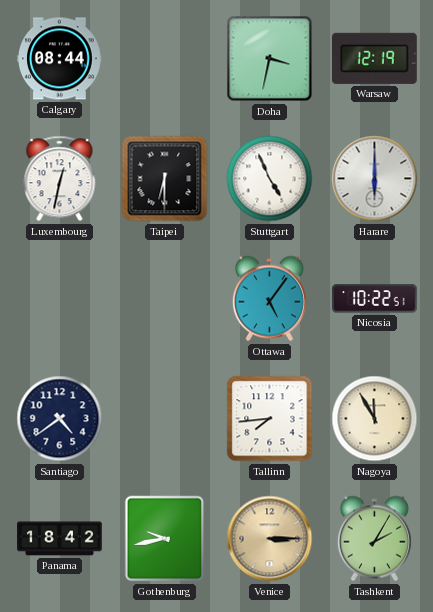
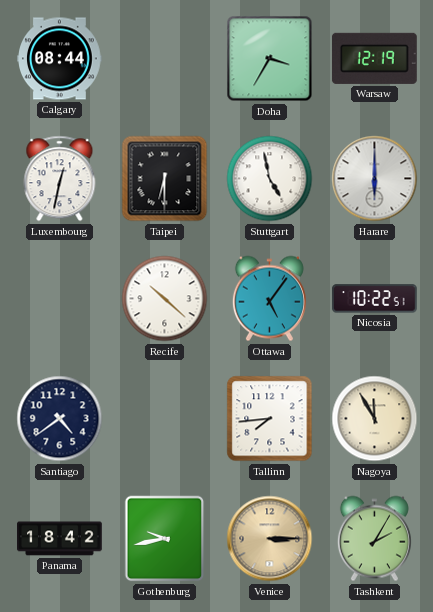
Doha: 3:32 -> 3:35 (270, 59)
Stuttgart: 4:56 -> 4:58 (270, 179)
Recife: none -> 10:22 (165, 299)
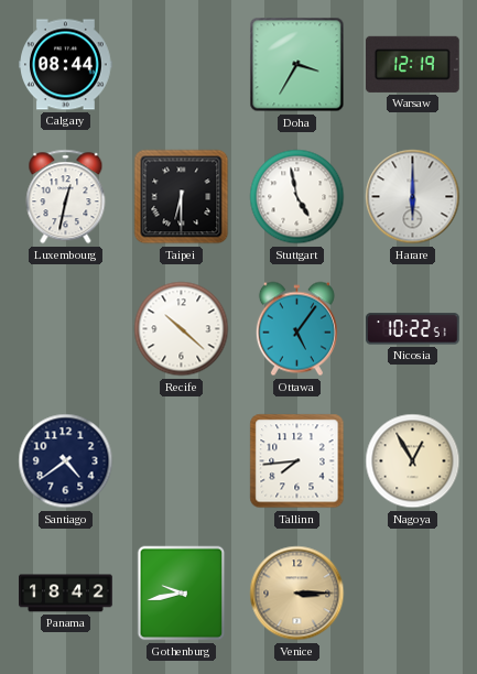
Nagoya: 11:55 -> 12:55 (413, 461)
Tashkent: 2:05 -> none (374, 539)
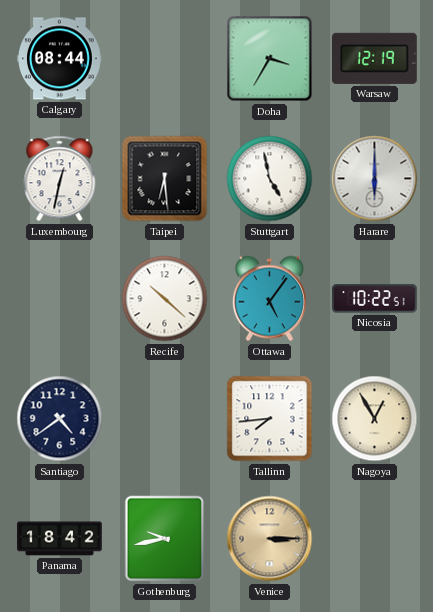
Taipei: 6:30 -> 6:29 (165, 179)
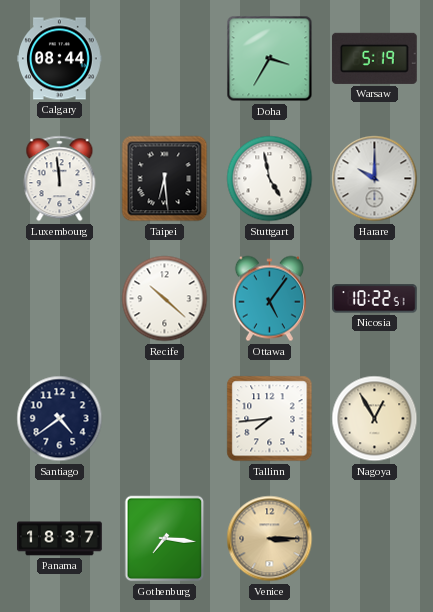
Warsaw: 12:19 -> 5:19 (374, 58)
Luxembourg: 12:32 -> 11:59 (60, 179)
Harare: 6:00 -> 10:00 (375, 179)
Panama: 18:42 -> 18:37 (60, 539)
Gothenburg: 9:43 -> 7:16 (165, 539)
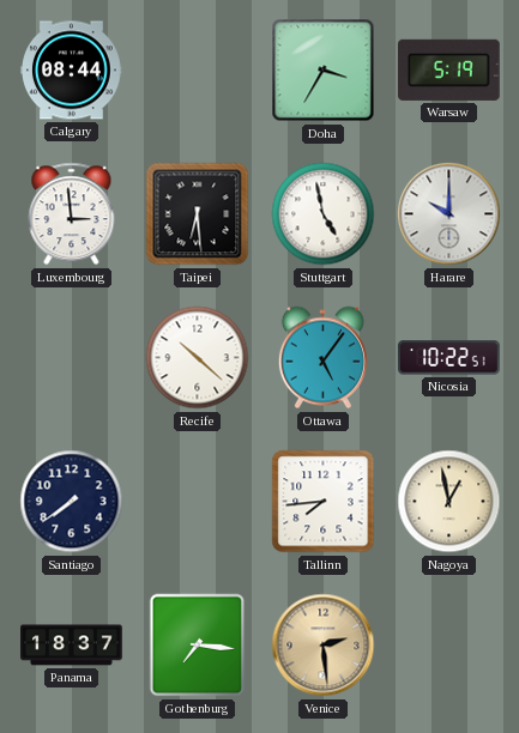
Luxembourg: 11:59 -> 2:59 (72, 214)
Santiago: 4:39 -> 7:39 (72, 502)
Nagoya: 12:55 -> 12:58 (449, 502)
Venice: 3:15 -> 2:29 (324, 646)
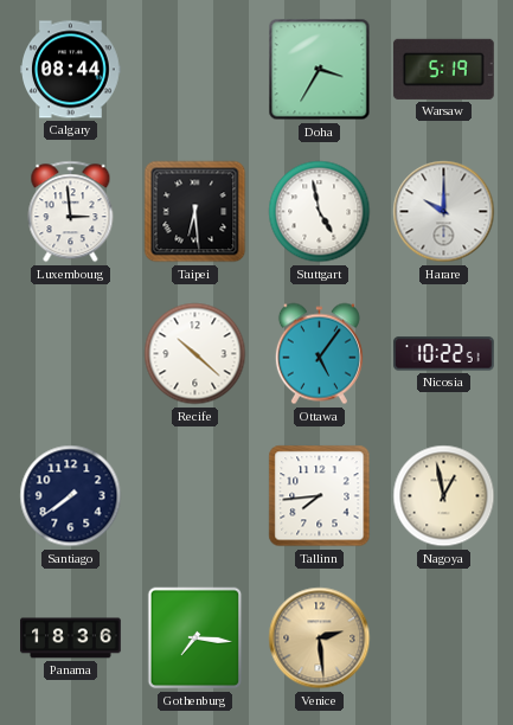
Panama: 18:37 -> 18:36 (71, 639)
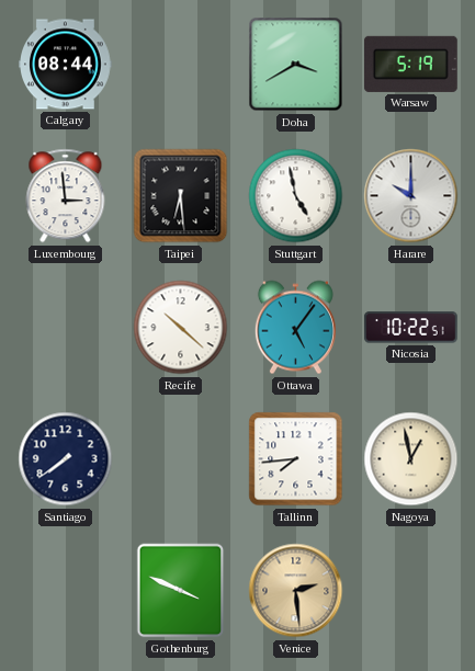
Doha: 3:35 -> 3:40 (296, 65)
Panama: 18:36 -> none (71, 639)
Gothenburg: 7:16 -> 3:49 (181, 591)
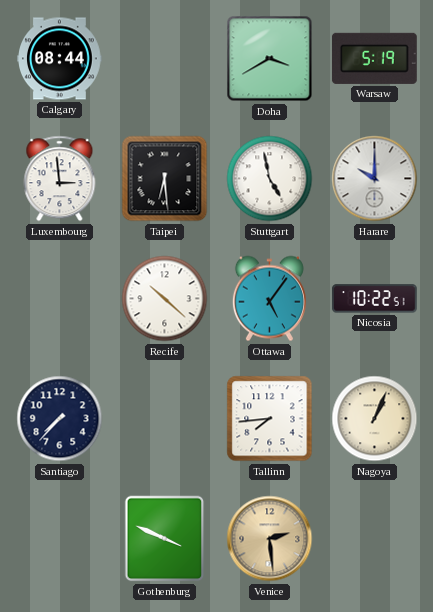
Santiago: 7:39 -> 7:37 (60, 419)
Nagoya: 12:58 -> 1:04 (375, 419)
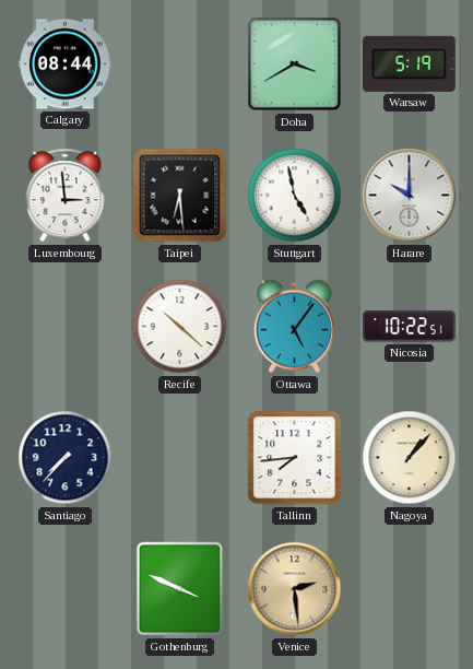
Nagoya: 1:04 -> 1:07 (410, 458)
